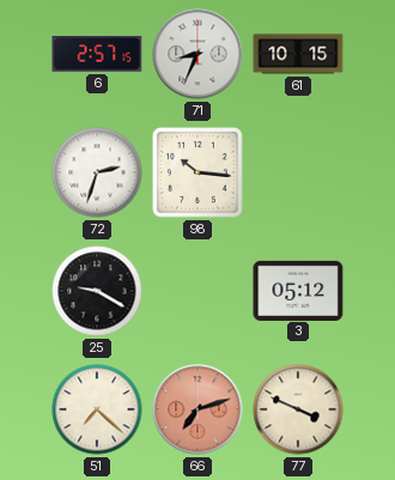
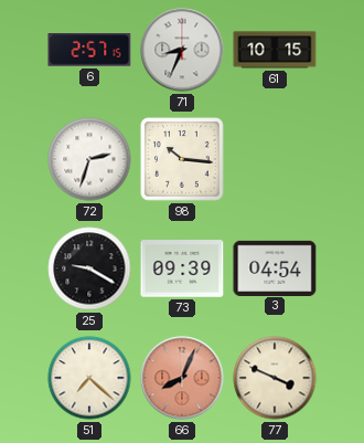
73: none -> 09:39 (182, 268)
3: 05:12 -> 04:54 (275, 267)
66: 7:12 -> 8:04 (182, 378)
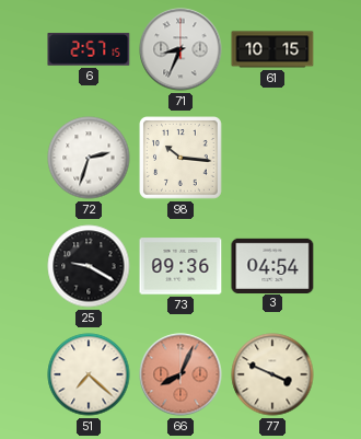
73: 09:39 -> 09:36 (180, 266)
